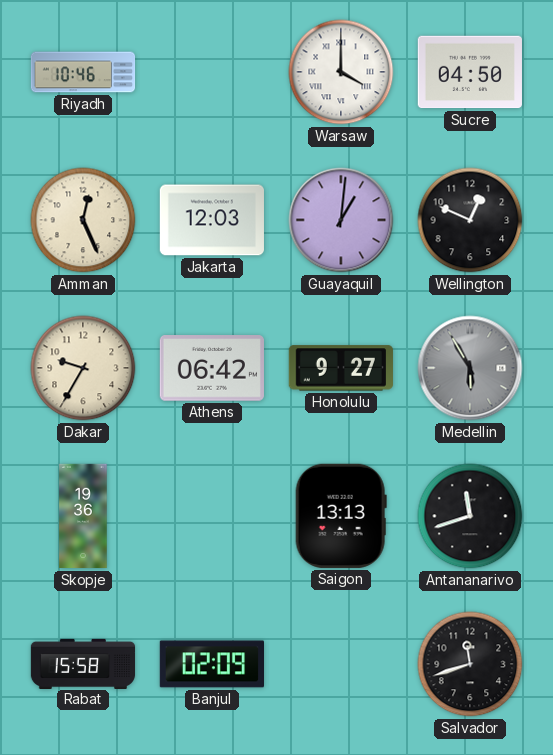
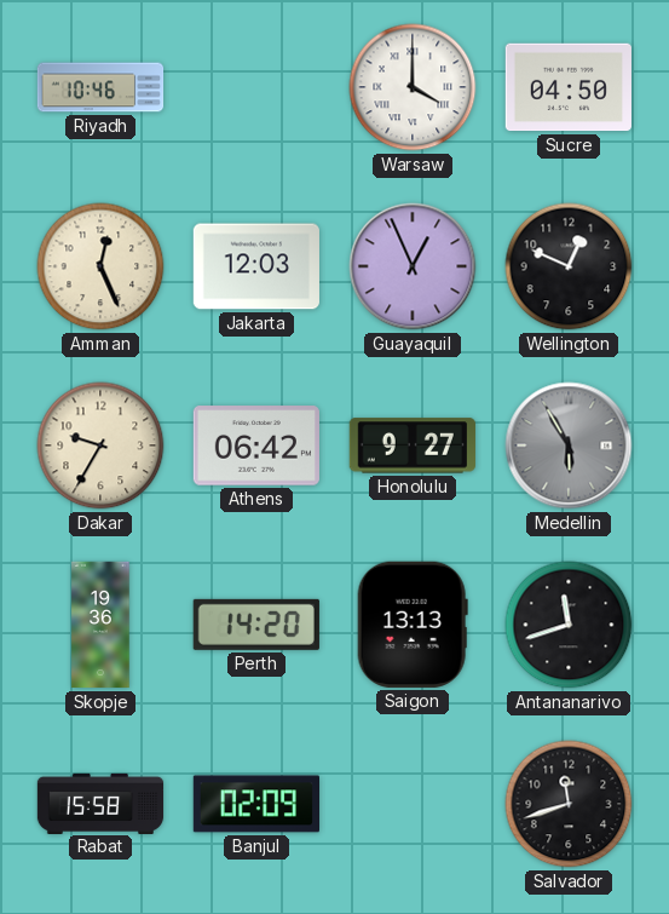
Guayaquil: 1:01 -> 12:56 (413, 266)
Perth: none -> 14:20 (256, 625)
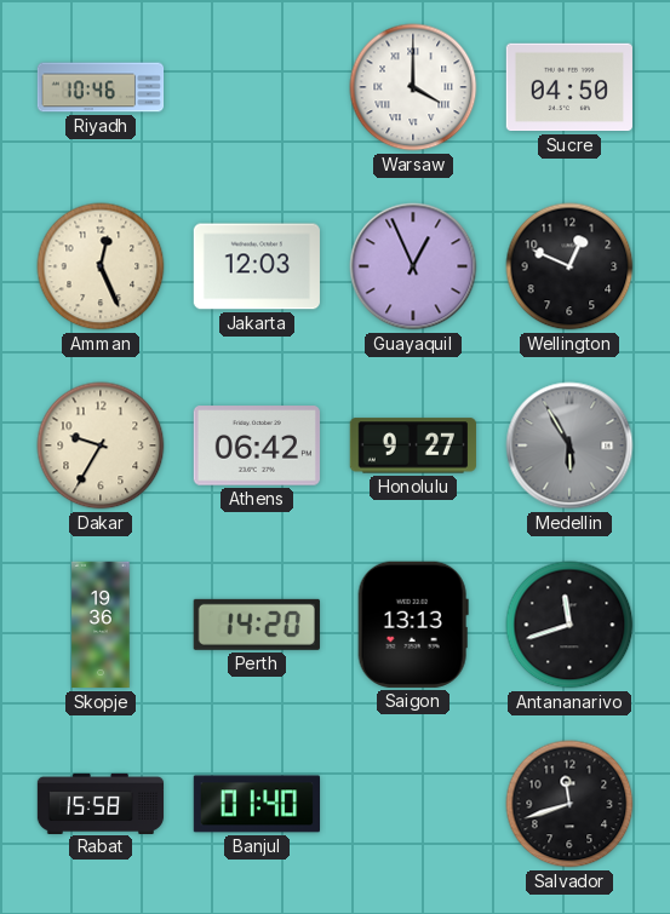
Banjul: 02:09 -> 01:40 (256, 804)
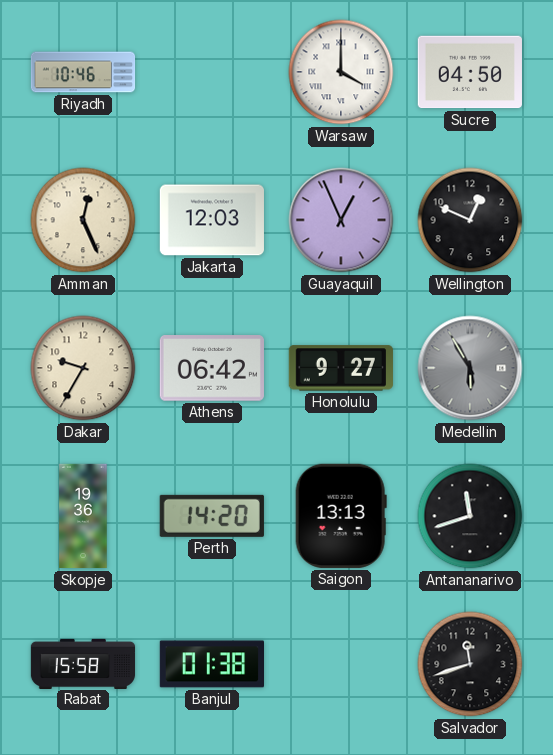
Banjul: 01:40 -> 01:38 (211, 664)
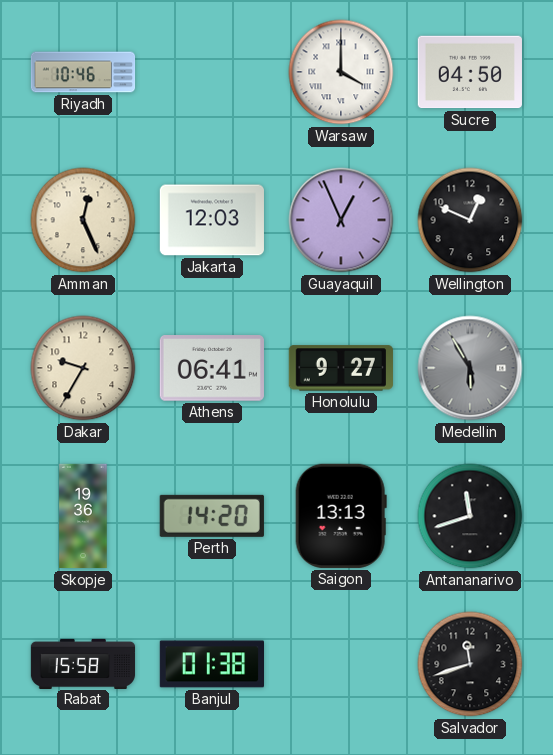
Athens: 06:42 -> 06:41 (212, 368)
